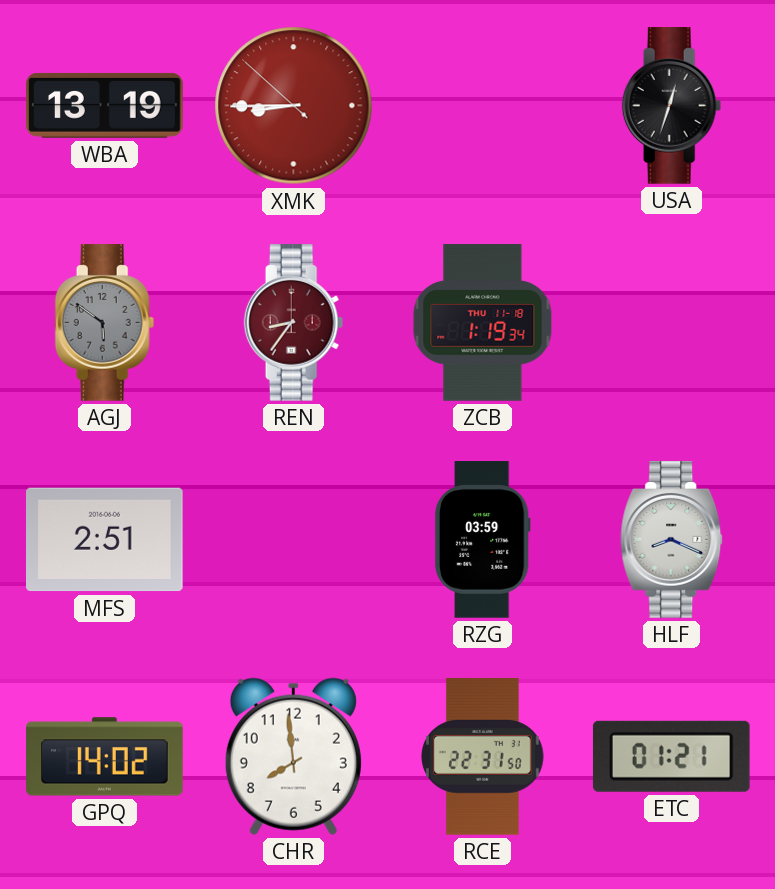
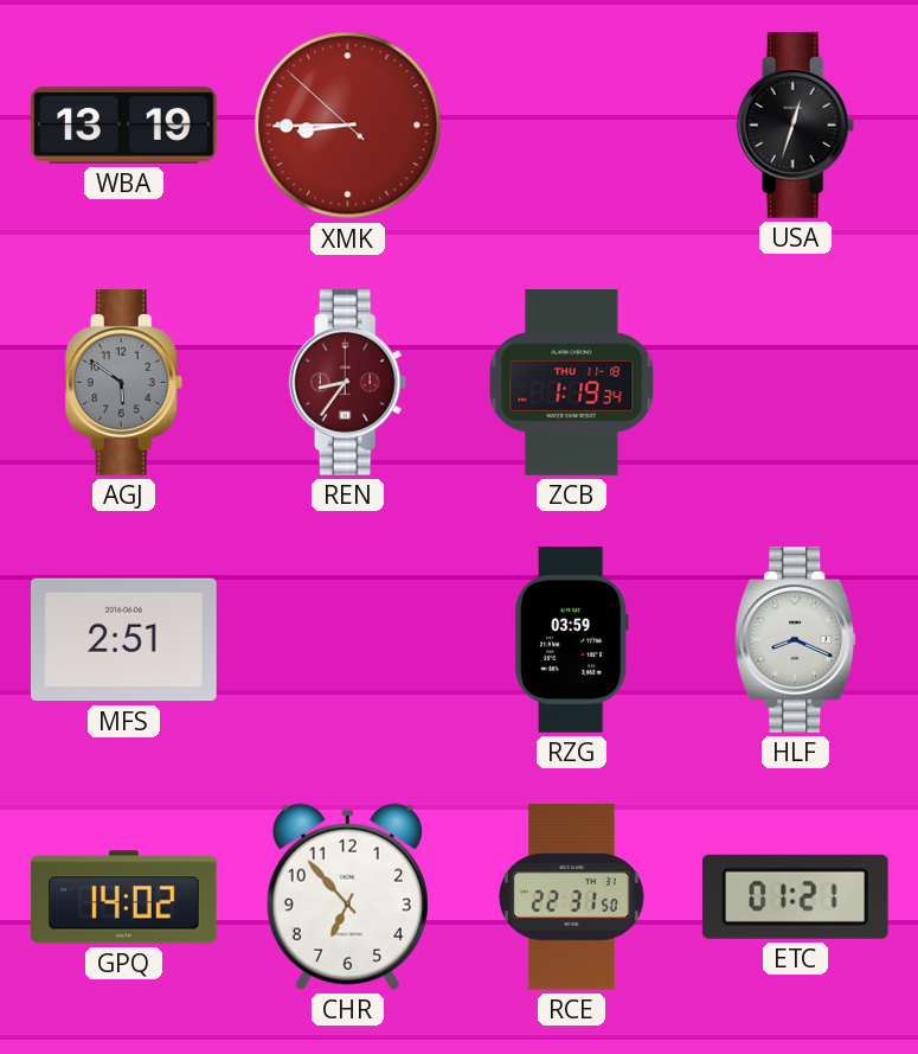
CHR: 7:59 -> 6:53 (347, 896)
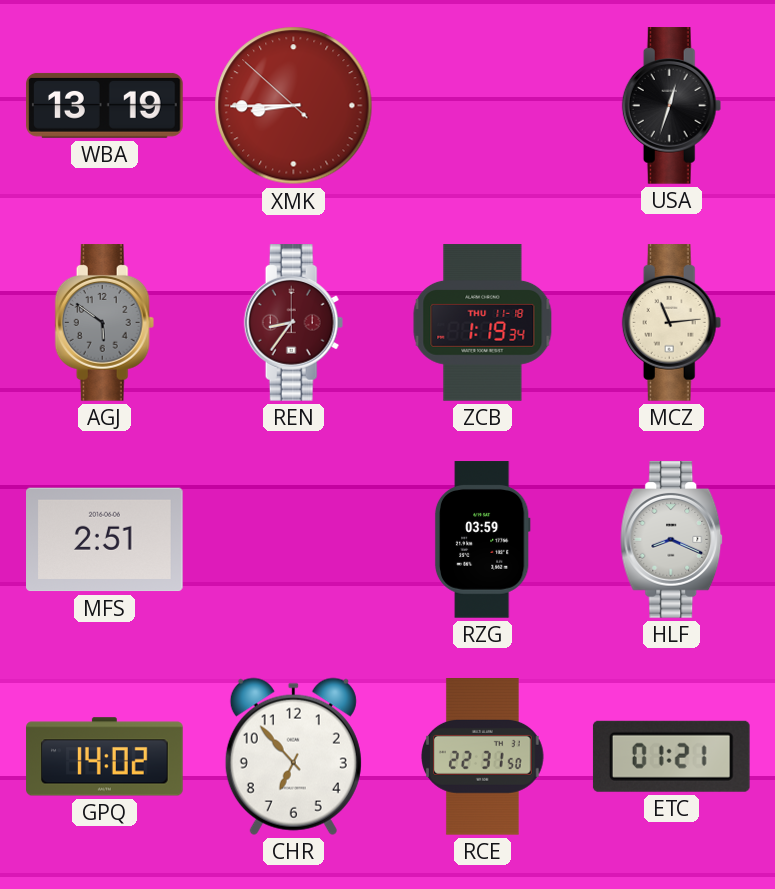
MCZ: none -> 11:14 (672, 323)
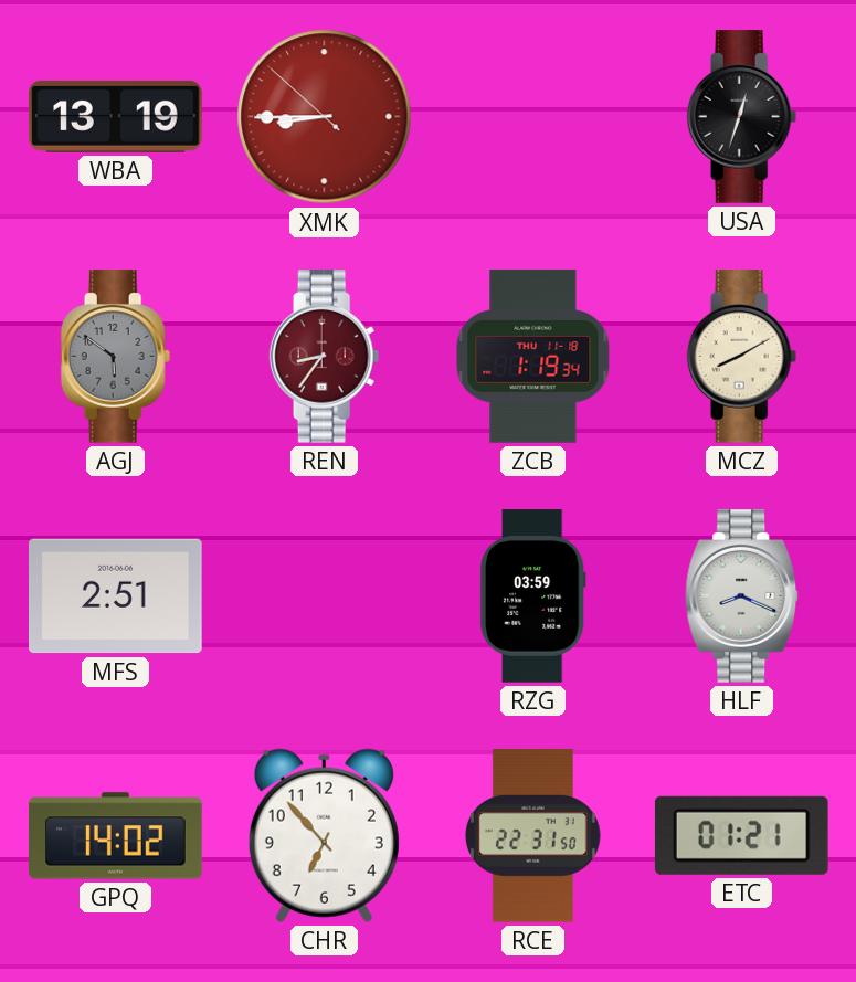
MCZ: 11:14 -> 8:10 (742, 357)
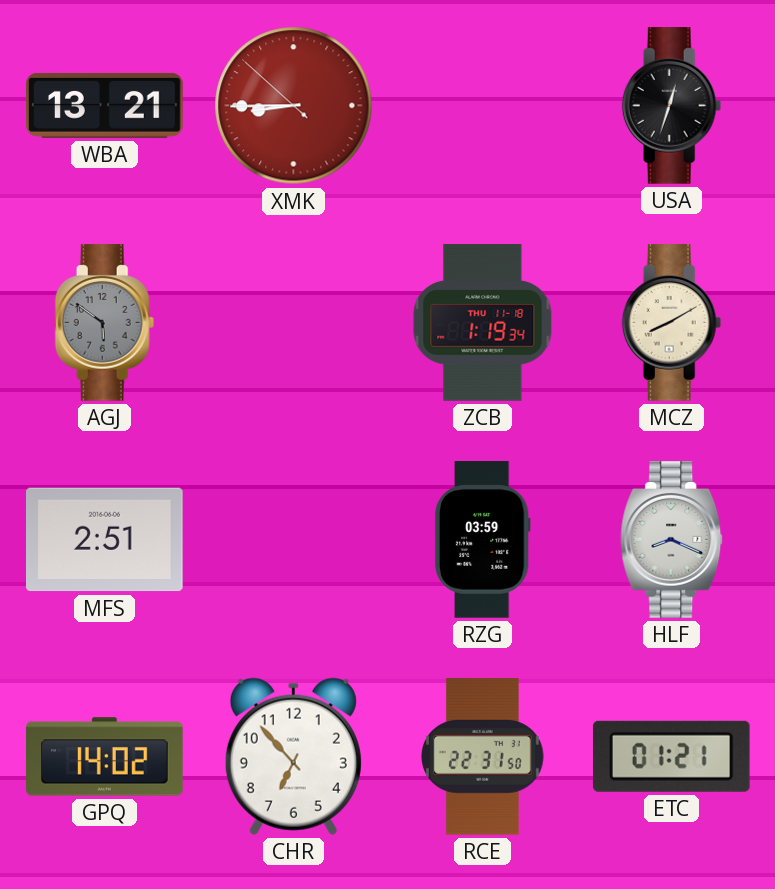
WBA: 13:19 -> 13:21 (105, 105)
REN: 8:36 -> none (325, 357)
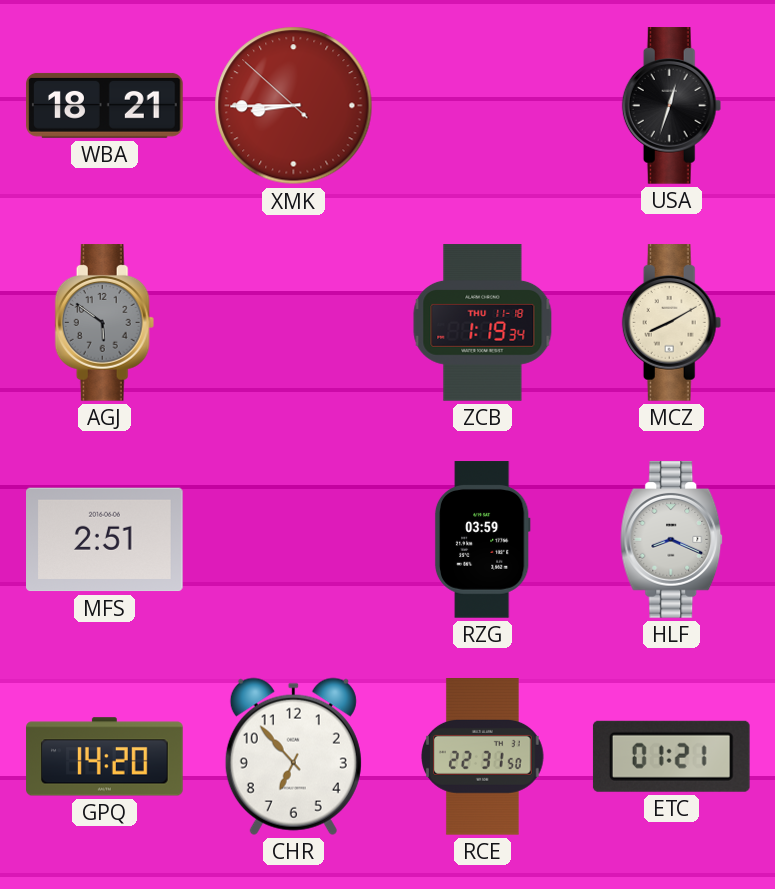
WBA: 13:21 -> 18:21 (105, 105)
GPQ: 14:02 -> 14:20 (105, 757)
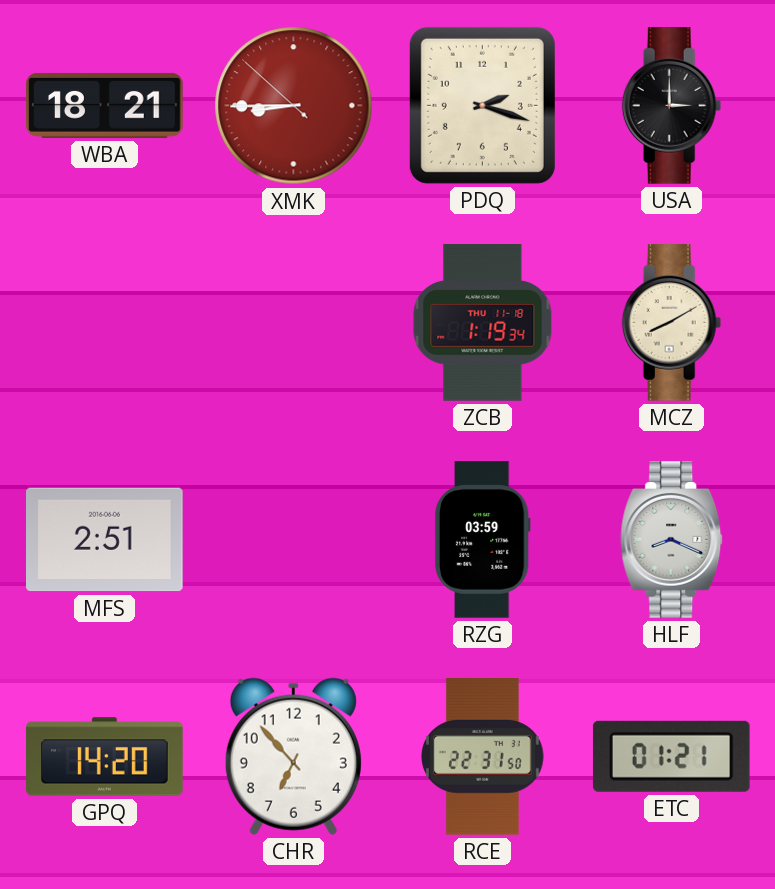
PDQ: none -> 2:18 (482, 105)
USA: 12:33 -> 3:00 (672, 106)
AGJ: 5:51 -> none (105, 323)
